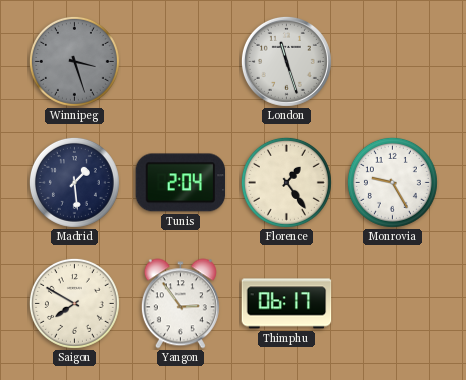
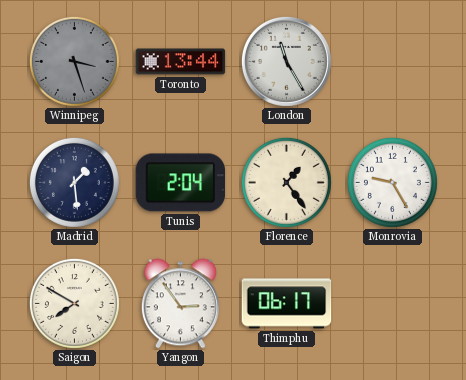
Toronto: none -> 13:44 (181, 62)
London: 11:27 -> 11:25 (286, 61)
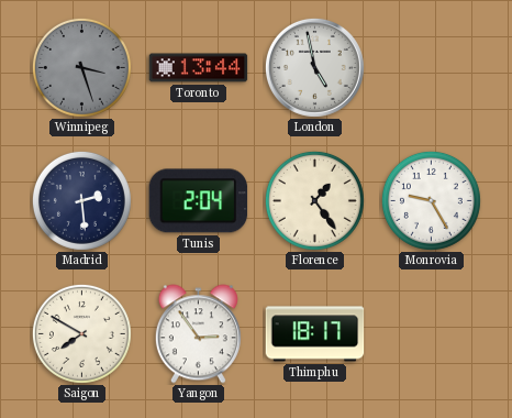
London: 11:25 -> 4:58 (314, 67)
Madrid: 1:29 -> 2:29 (81, 200)
Thimphu: 06:17 -> 18:17 (315, 334)
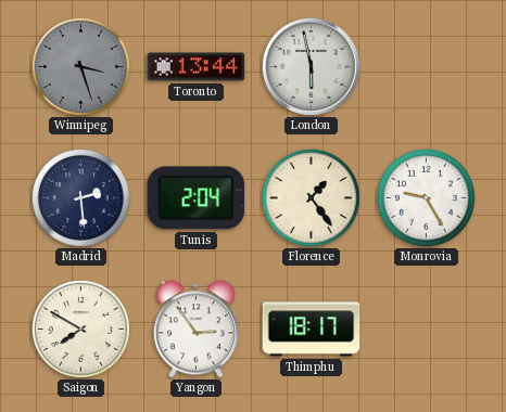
London: 4:58 -> 5:58 (311, 66)
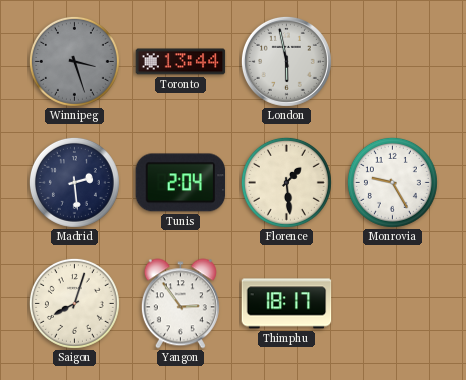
Florence: 1:24 -> 1:29 (286, 182)
Saigon: 7:50 -> 8:03 (74, 303)
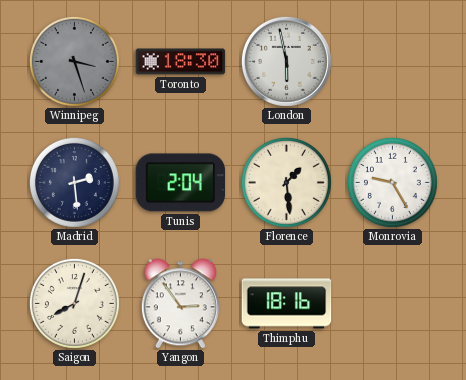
Toronto: 13:44 -> 18:30 (181, 62)
Thimphu: 18:17 -> 18:16 (287, 304)
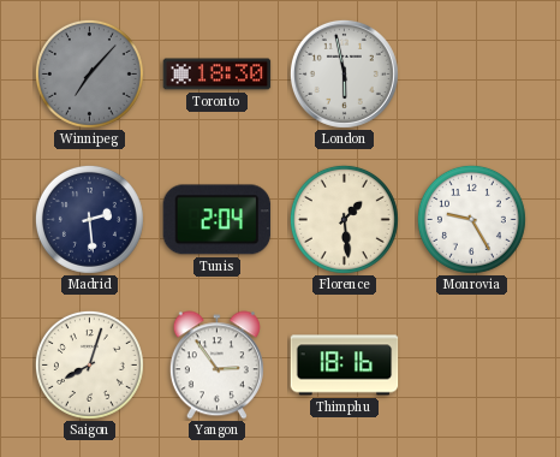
Winnipeg: 3:27 -> 7:07 (89, 73)
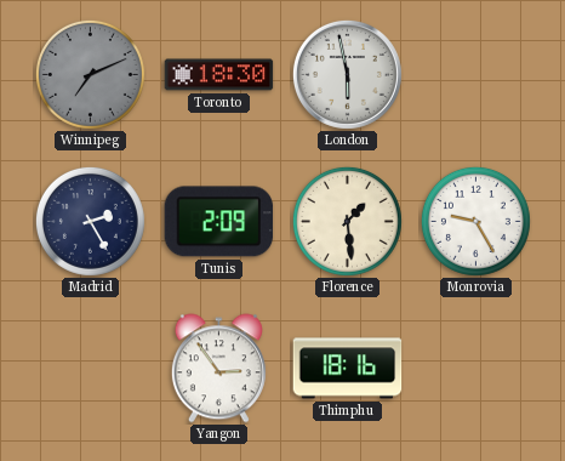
Winnipeg: 7:07 -> 7:11 (90, 74)
Madrid: 2:29 -> 2:25 (90, 221)
Tunis: 2:04 -> 2:09 (219, 222)
Saigon: 8:03 -> none (89, 364)
